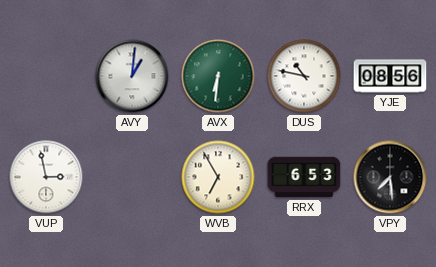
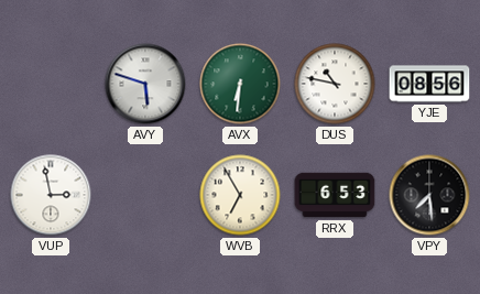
AVY: 1:01 -> 5:48 (145, 84)
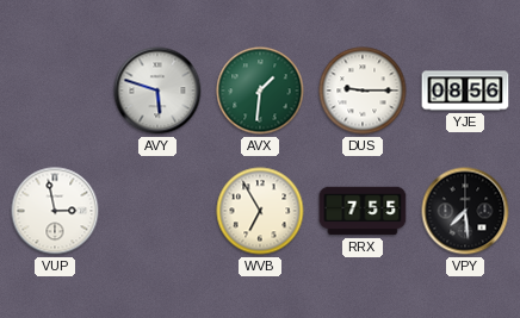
AVX: 6:31 -> 1:31 (260, 91)
DUS: 10:47 -> 9:15 (363, 91)
RRX: 6:53 -> 7:55 (363, 211)
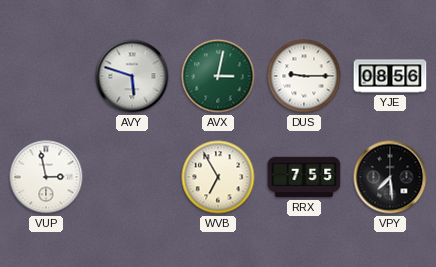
AVX: 1:31 -> 3:02 (218, 76)
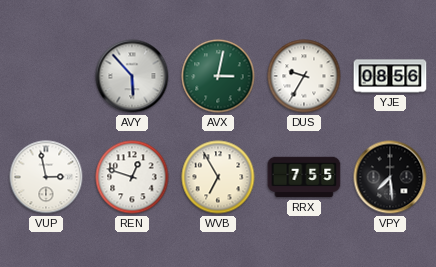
AVY: 5:48 -> 5:53 (132, 76)
DUS: 9:15 -> 9:35 (304, 76)
REN: none -> 12:48 (132, 177)
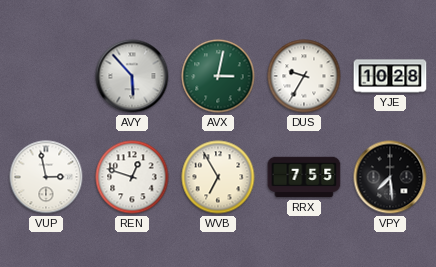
YJE: 08:56 -> 10:28 (390, 76)
